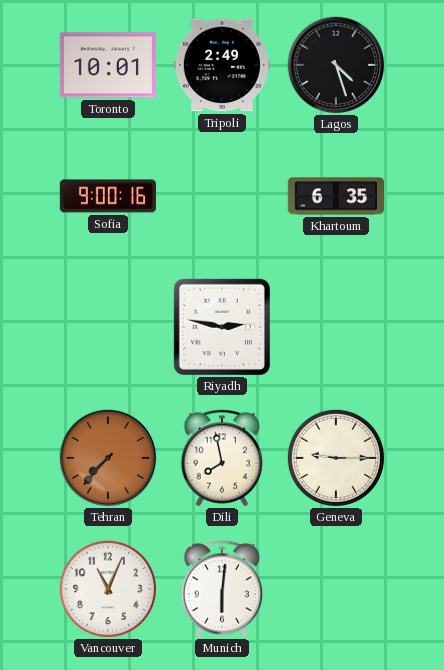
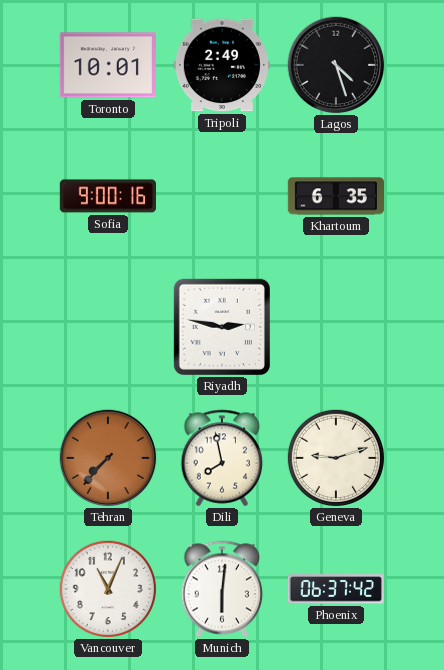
Geneva: 9:15 -> 9:12 (336, 458)
Phoenix: none -> 06:37 (336, 589)
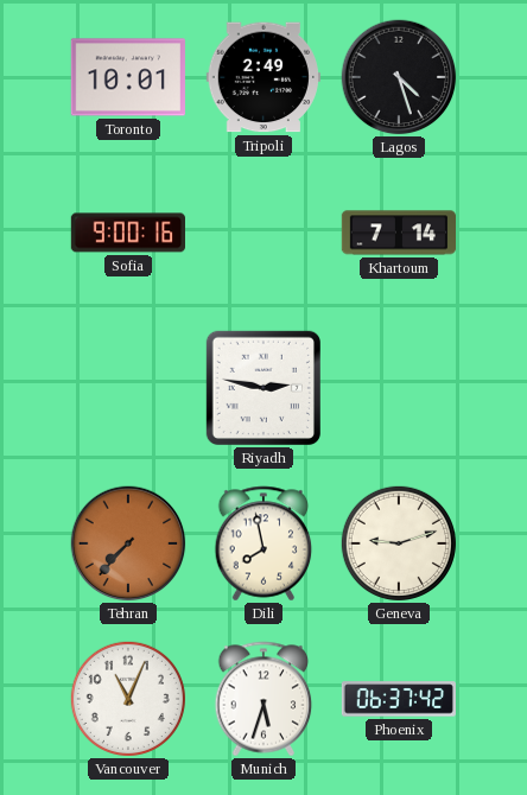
Khartoum: 6:35 -> 7:14 (398, 233)
Munich: 6:01 -> 5:33 (263, 699)
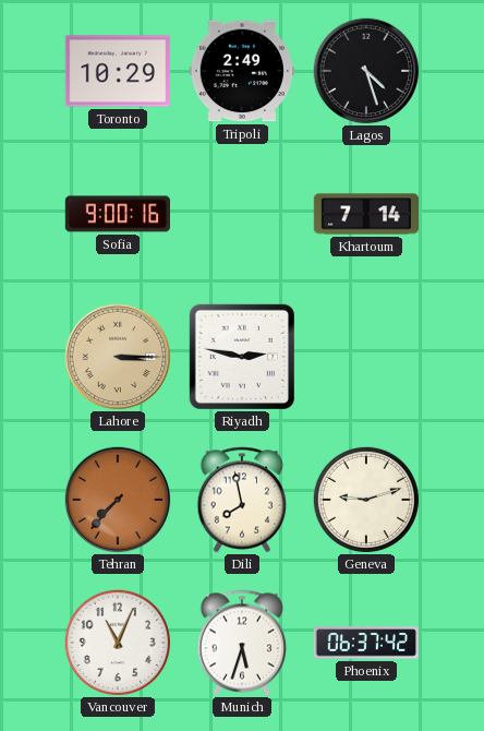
Toronto: 10:01 -> 10:29 (118, 71)
Lahore: none -> 3:15 (118, 357)
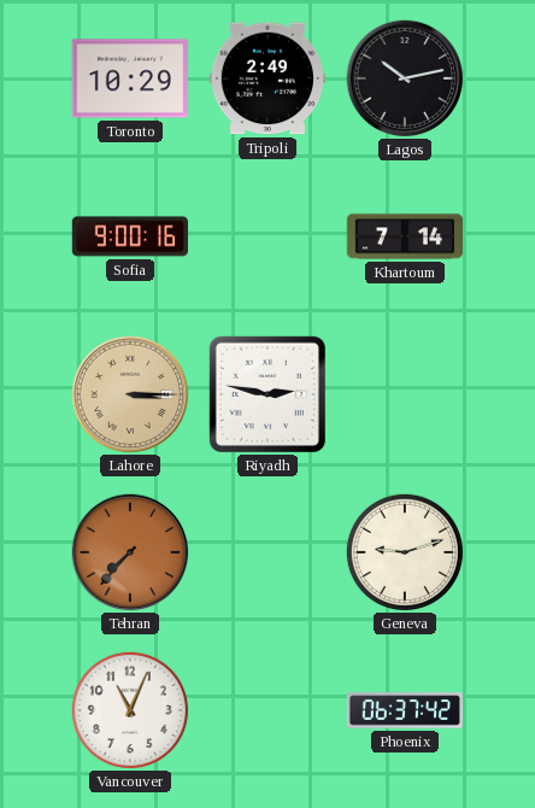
Lagos: 4:27 -> 10:13 (405, 78)
Dili: 7:58 -> none (242, 500)
Munich: 5:33 -> none (242, 643)
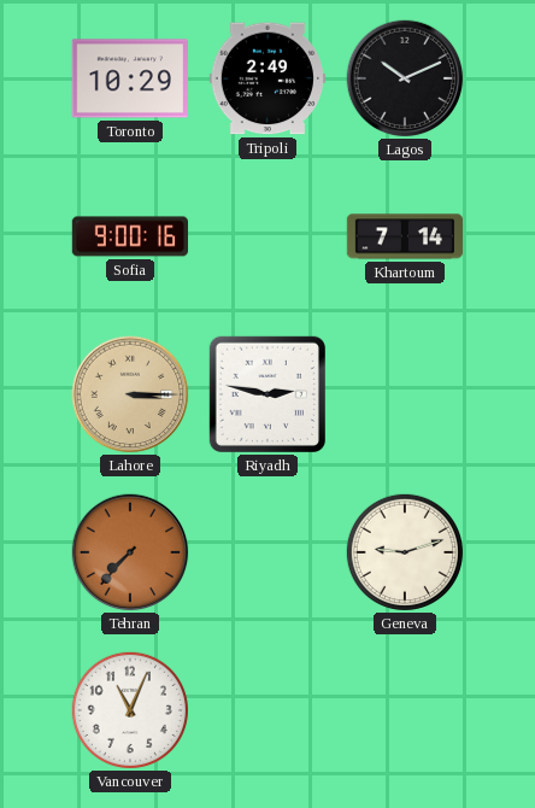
Lagos: 10:13 -> 10:11 (405, 78)
Phoenix: 06:37 -> none (405, 710)
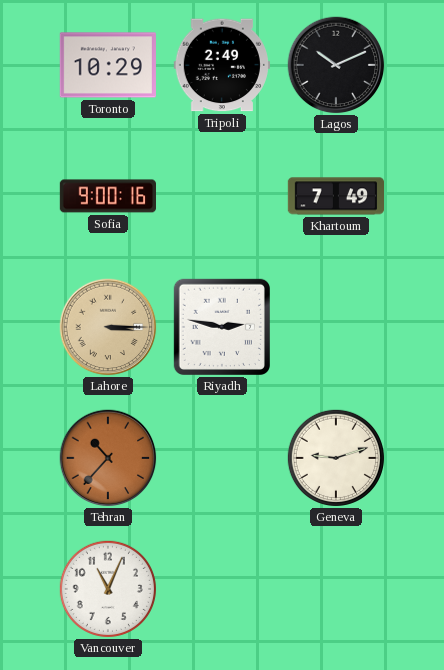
Khartoum: 7:14 -> 7:49 (335, 196)
Tehran: 7:37 -> 10:37 (108, 458)
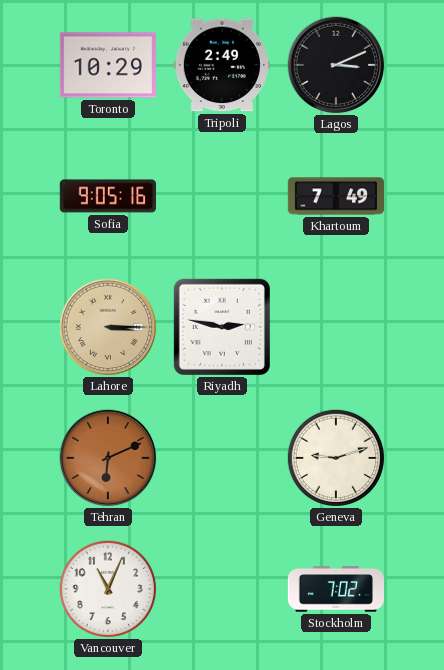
Lagos: 10:11 -> 3:11 (336, 65)
Sofia: 9:00 -> 9:05 (107, 196)
Tehran: 10:37 -> 6:11 (108, 458)
Stockholm: none -> 7:02 (335, 589)
